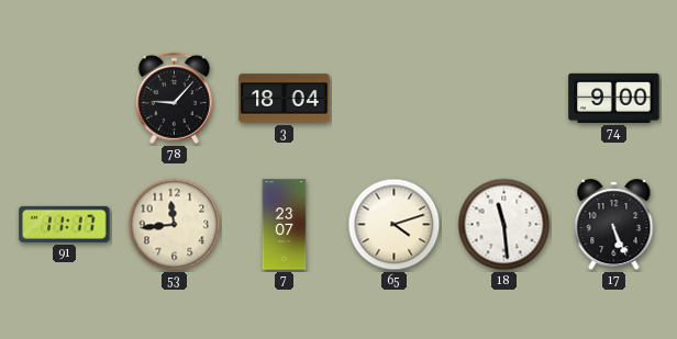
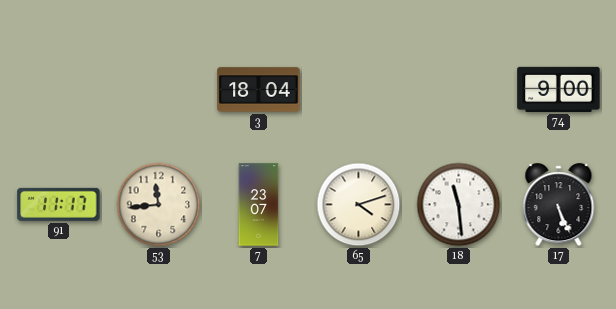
78: 9:07 -> none (174, 98)
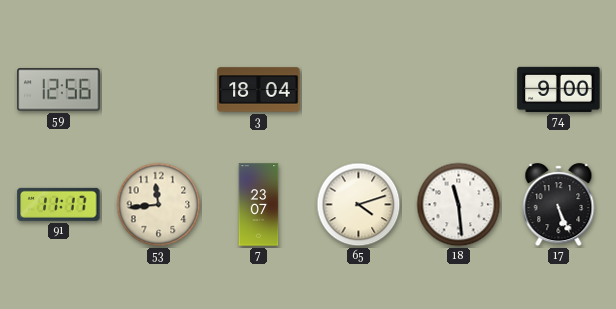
59: none -> 12:56 (59, 90)
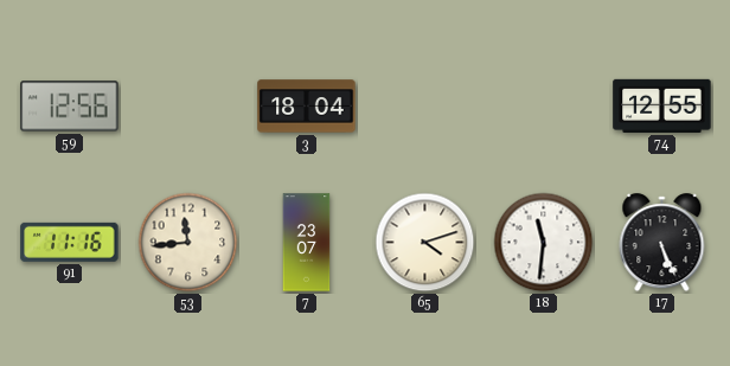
74: 9:00 -> 12:55 (662, 105)
91: 11:17 -> 11:16 (70, 242)
18: 11:29 -> 11:31 (544, 243)
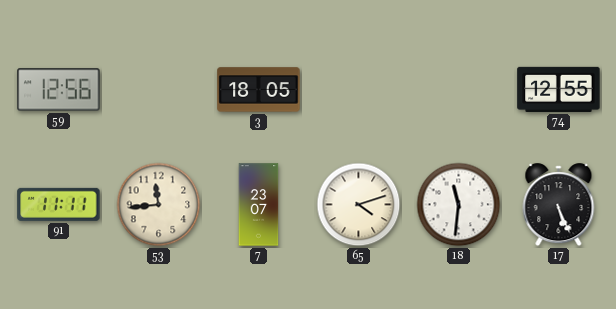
3: 18:04 -> 18:05 (259, 90)
91: 11:16 -> 11:11 (59, 204)
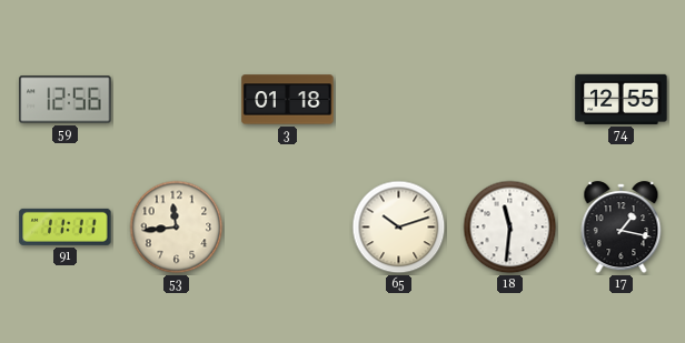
3: 18:05 -> 01:18 (288, 100)
7: 23:07 -> none (259, 205)
65: 4:12 -> 10:12 (399, 228)
17: 5:26 -> 1:17 (622, 228)
